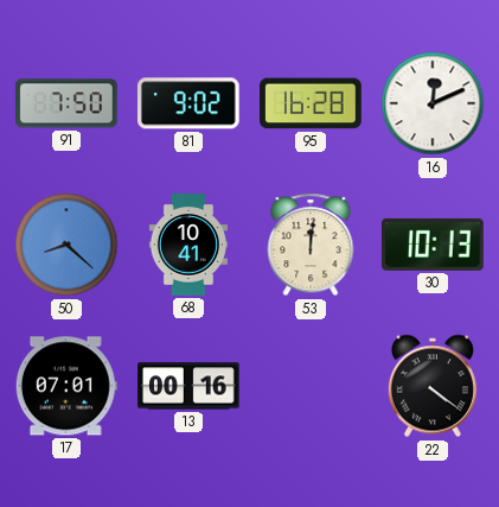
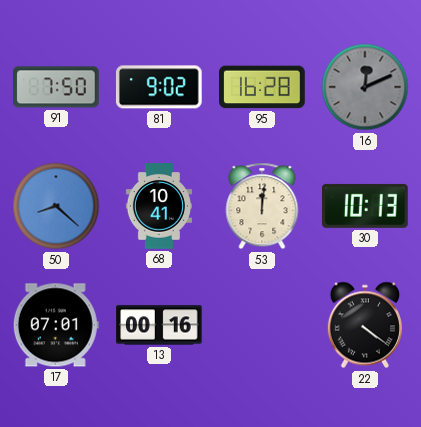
16 dial: white -> grey (365, 87)
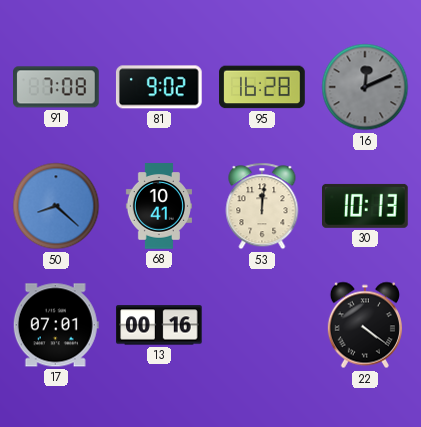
91: 7:50 -> 7:08 (57, 87)
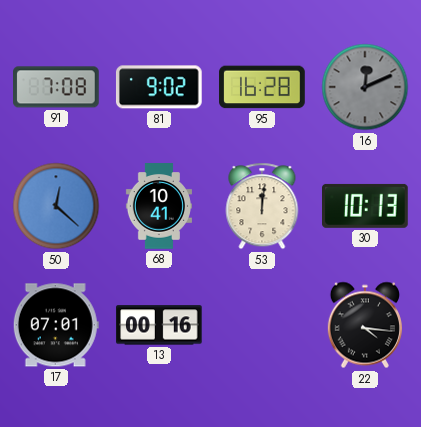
50: 8:22 -> 12:22 (56, 206)
22: 4:21 -> 4:16 (365, 325)
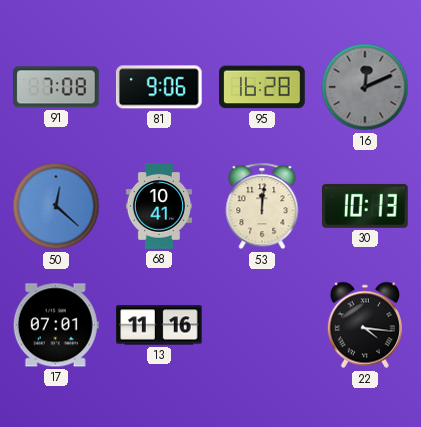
81: 9:02 -> 9:06 (159, 87)
13: 00:16 -> 11:16 (159, 325)
